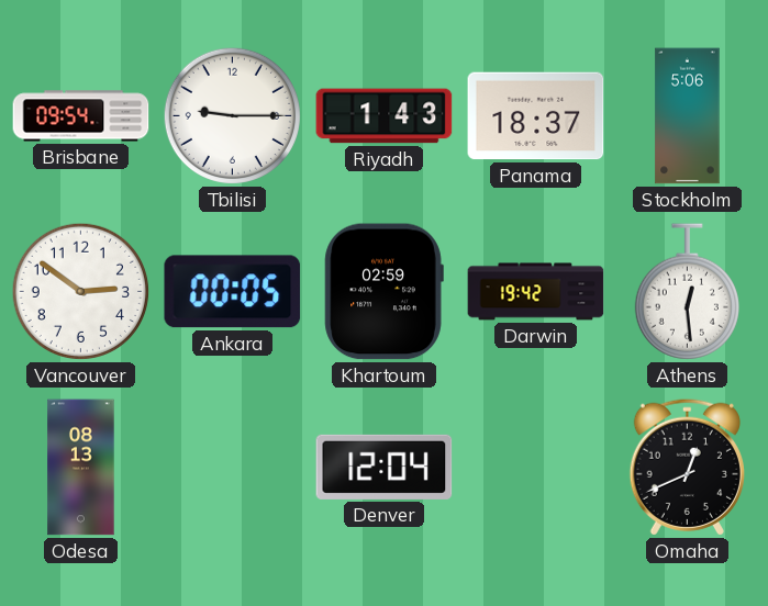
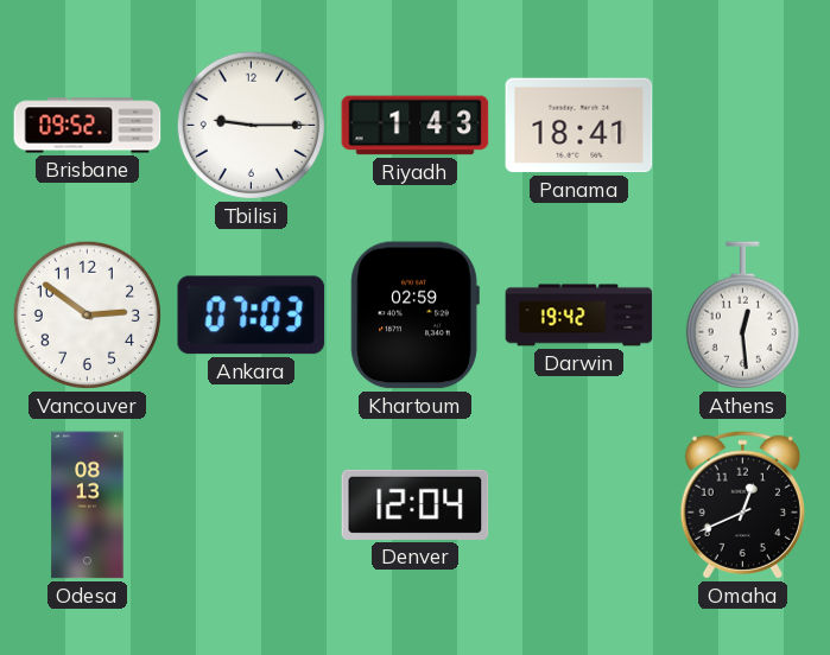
Brisbane: 09:54 -> 09:52 (88, 126)
Panama: 18:37 -> 18:41 (579, 126)
Stockholm: 5:06 -> none (688, 116)
Ankara: 00:05 -> 07:03 (252, 316)
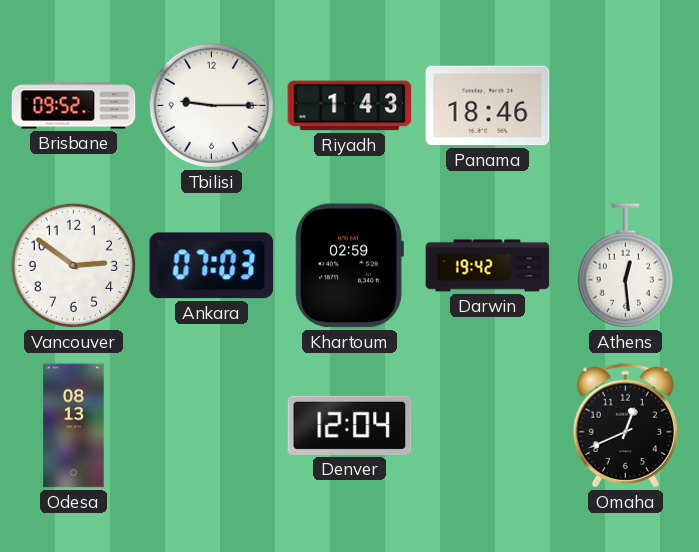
Panama: 18:41 -> 18:46 (488, 106)
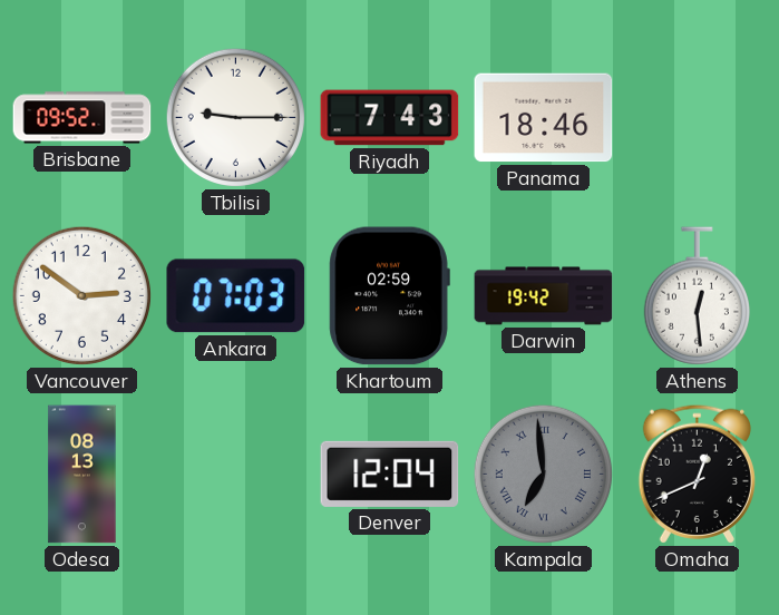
Riyadh: 1:43 -> 7:43 (390, 118)
Kampala: none -> 6:59 (543, 474)
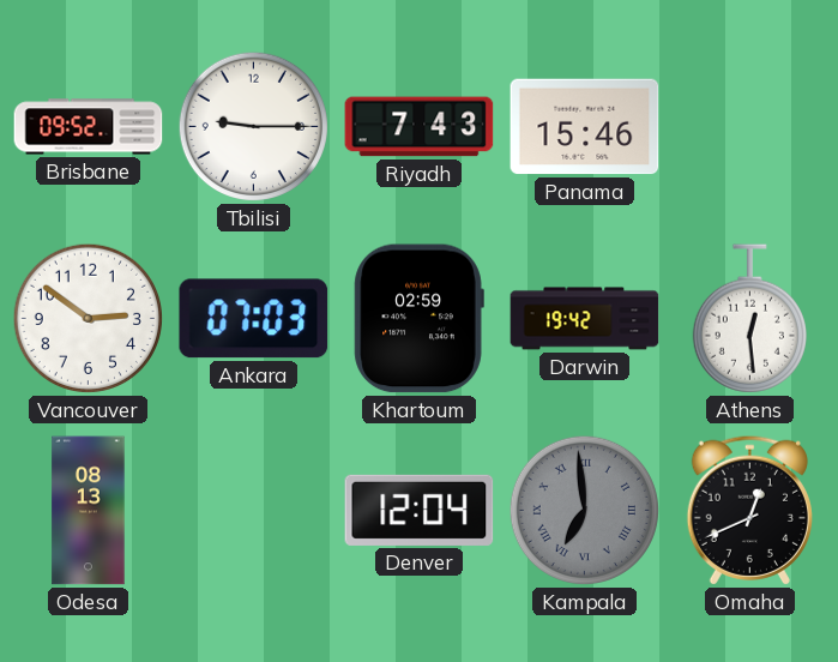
Panama: 18:46 -> 15:46 (585, 127)
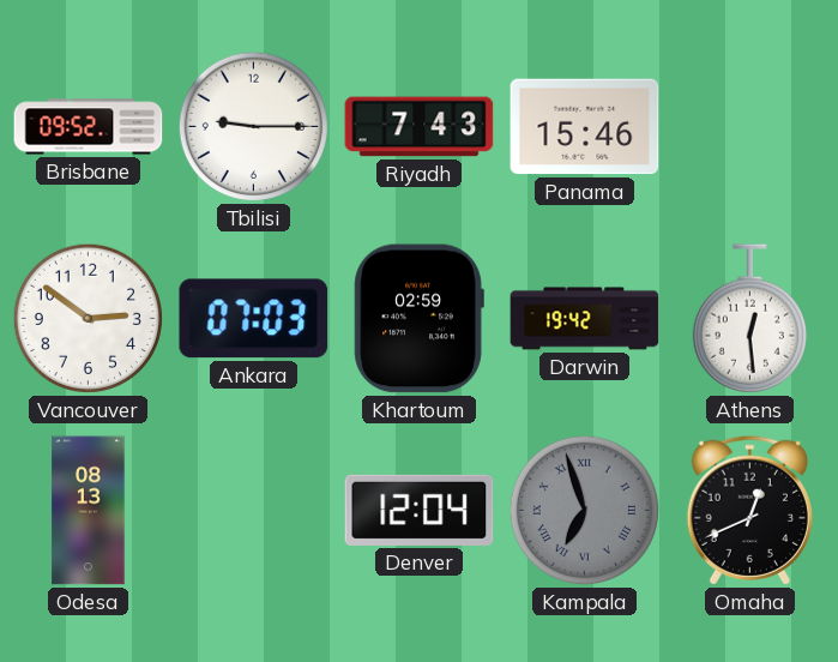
Kampala: 6:59 -> 6:57 (584, 510)
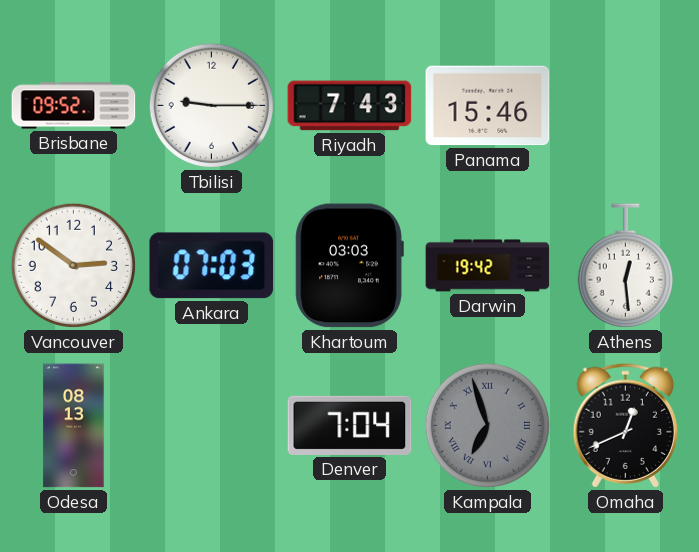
Khartoum: 02:59 -> 03:03 (349, 266)
Denver: 12:04 -> 7:04 (350, 425)
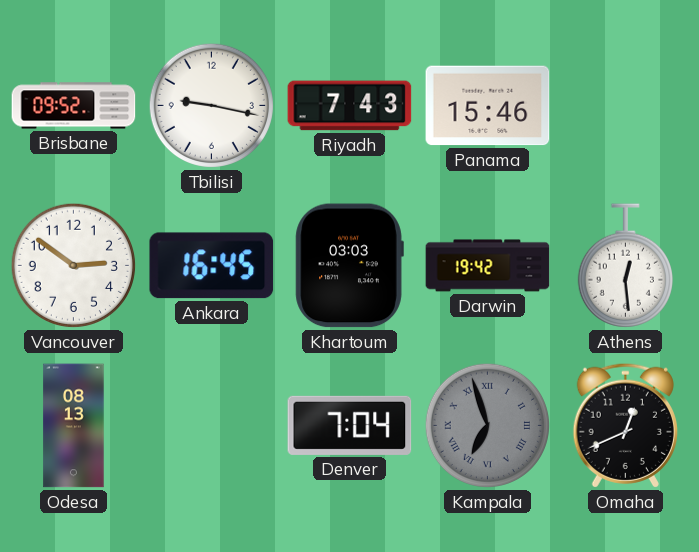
Tbilisi: 9:15 -> 9:17 (211, 105)
Ankara: 07:03 -> 16:45 (212, 266)
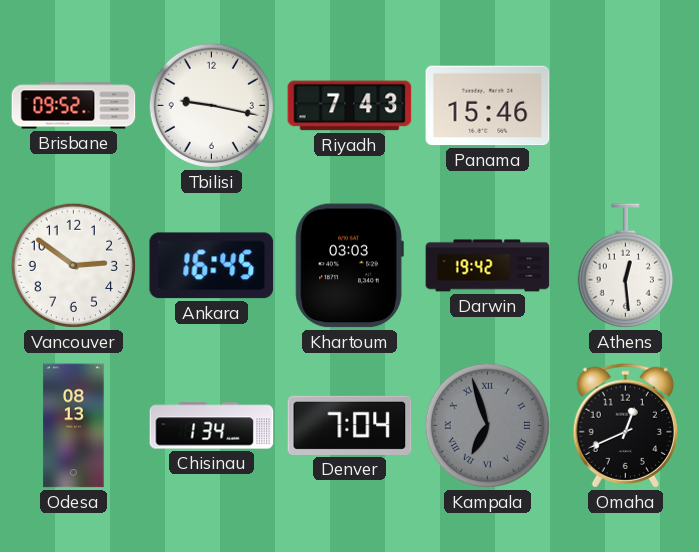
Chisinau: none -> 1:34 (212, 426)
